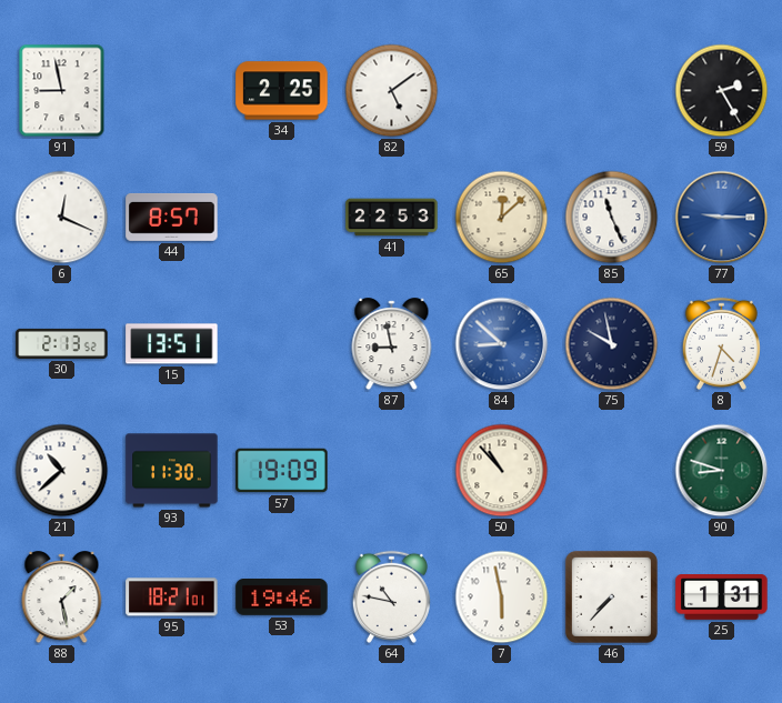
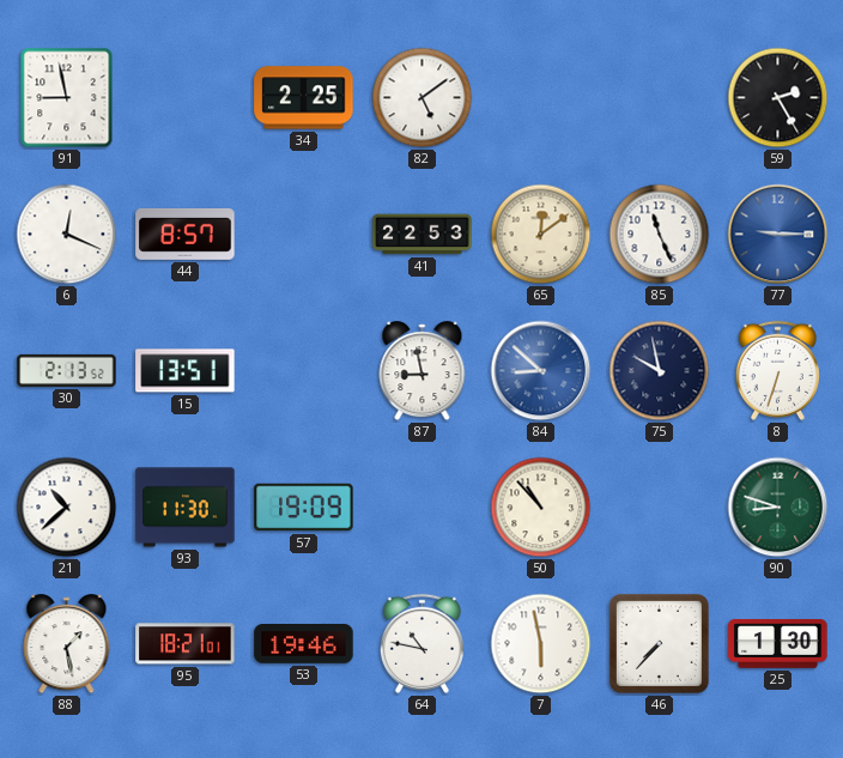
65: 12:08 -> 12:09 (541, 235)
8: 4:33 -> 6:33 (777, 370)
25: 1:31 -> 1:30 (778, 644)
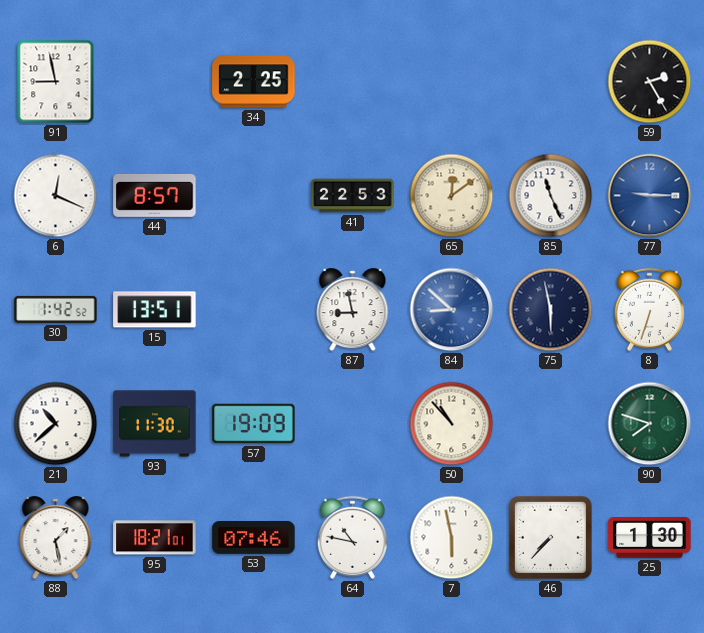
82: 5:09 -> none (423, 98)
30: 2:13 -> 1:42 (56, 309)
75: 9:58 -> 5:58 (551, 310)
90: 8:48 -> 7:48 (650, 424)
53: 19:46 -> 07:46 (254, 538)
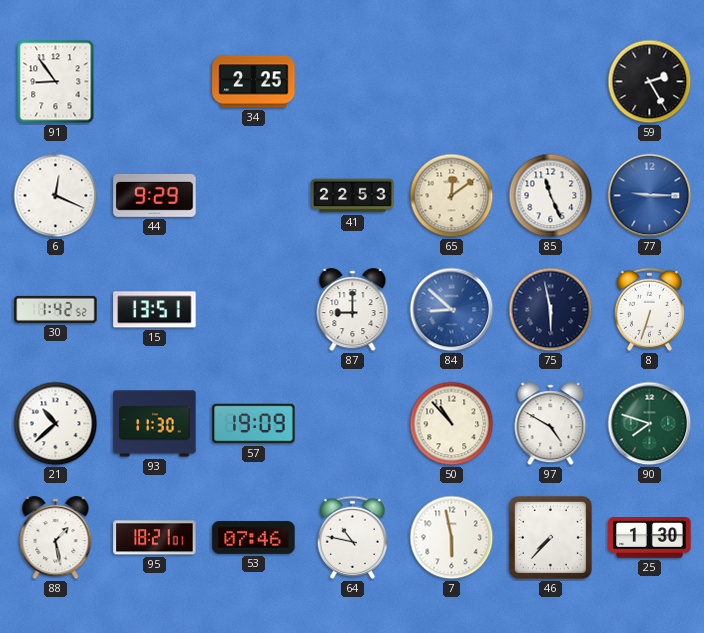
91: 8:58 -> 8:54 (56, 82)
44: 8:57 -> 9:29 (155, 195)
87: 8:58 -> 9:00 (353, 310)
97: none -> 4:50 (551, 424)
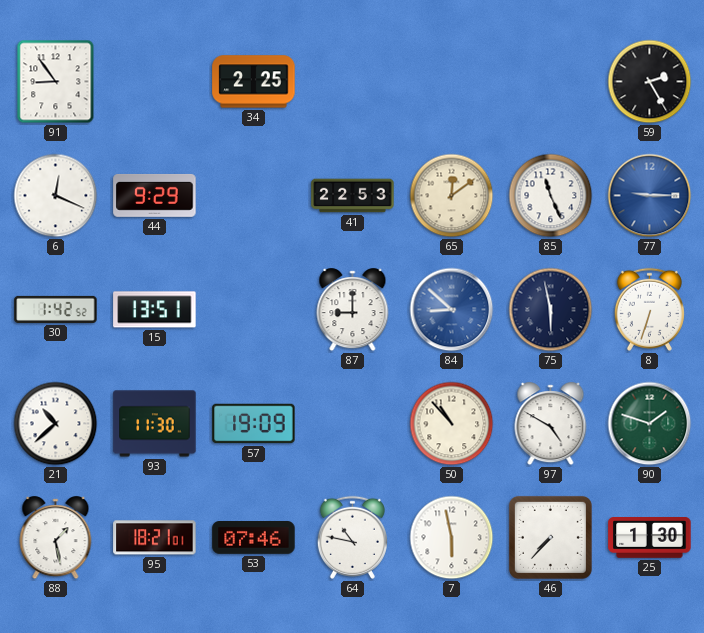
90: 7:48 -> 1:48 (650, 424)
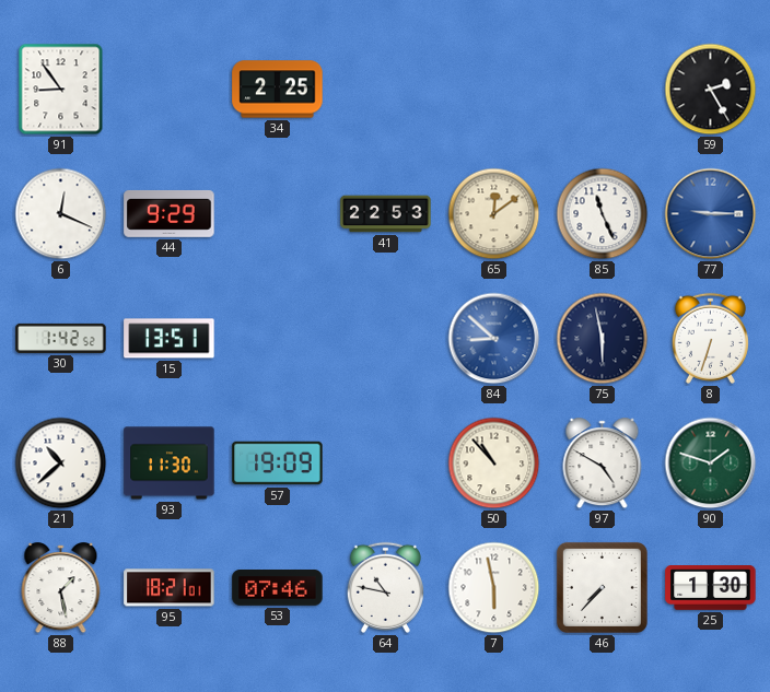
87: 9:00 -> none (353, 310)
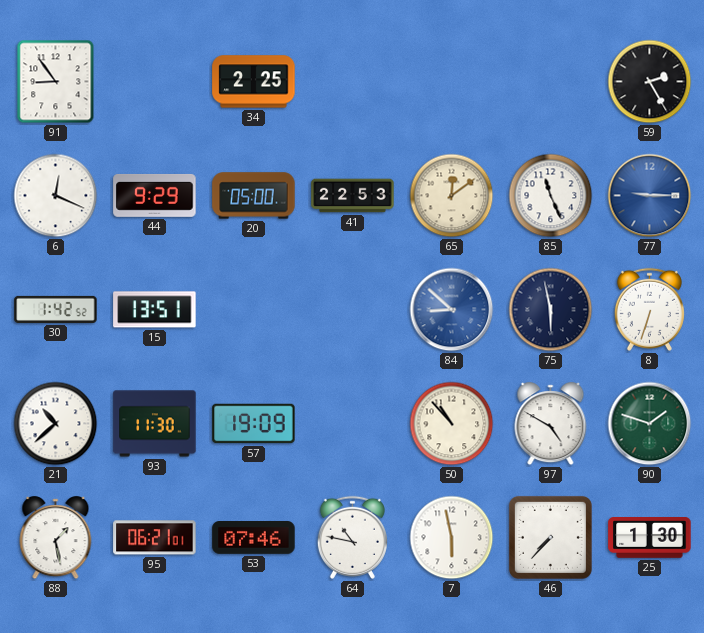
20: none -> 05:00 (254, 196)
95: 18:21 -> 06:21 (155, 538)
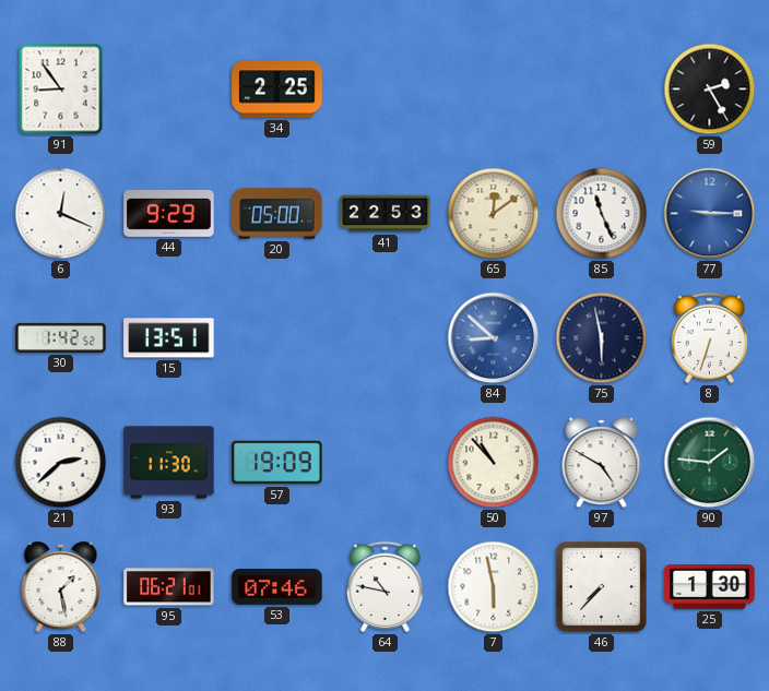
21: 10:38 -> 2:38 (61, 463)
90: 1:48 -> 1:46 (710, 463)
